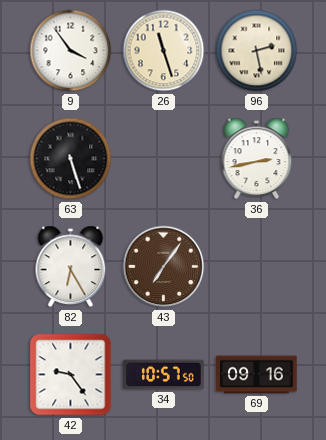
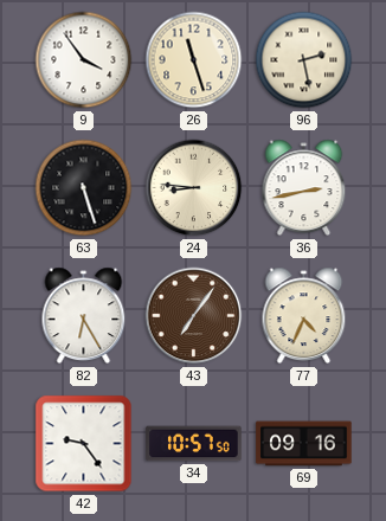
24: none -> 8:46 (194, 188)
77: none -> 4:34 (304, 316)
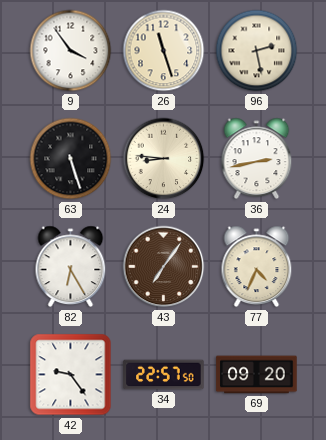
34: 10:57 -> 22:57 (164, 375)
69: 09:16 -> 09:20 (257, 375)
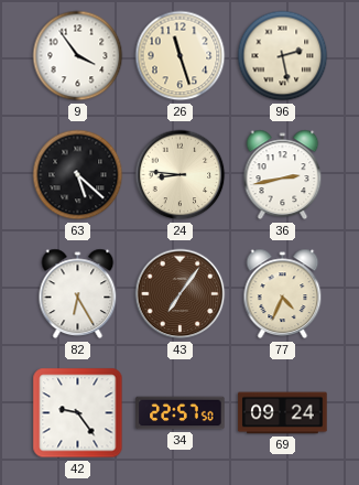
63: 5:27 -> 5:22 (78, 175)
69: 09:20 -> 09:24 (283, 413)
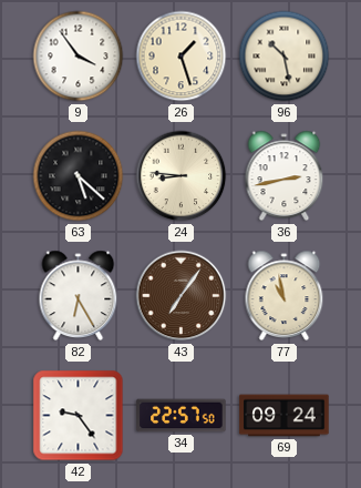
26: 11:27 -> 1:27 (182, 57)
96: 2:28 -> 10:28 (285, 57)
77: 4:34 -> 10:58 (285, 296)
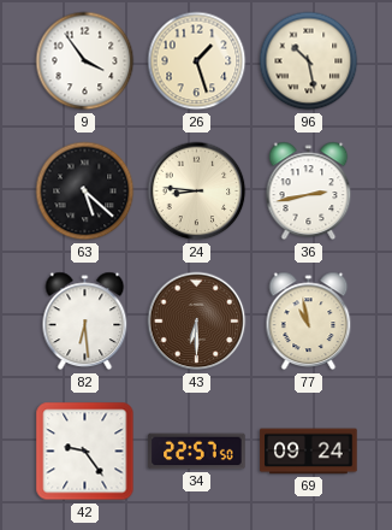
82: 6:25 -> 6:29 (85, 322)
43: 7:06 -> 6:30 (197, 322)
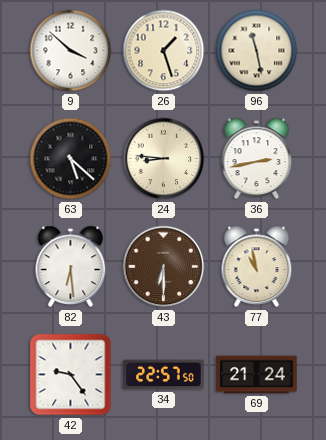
9: 3:54 -> 3:52 (71, 51)
96: 10:28 -> 11:28 (257, 51)
69: 09:24 -> 21:24 (257, 375)
